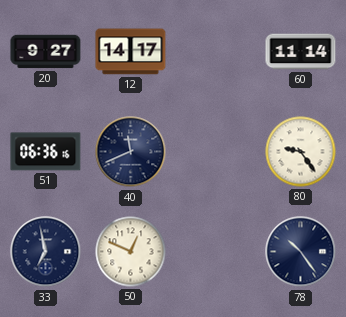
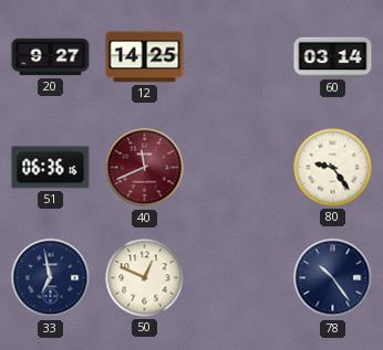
12: 14:17 -> 14:25 (145, 57)
60: 11:14 -> 03:14 (333, 57)
40 dial: navy -> burgundy (145, 168)
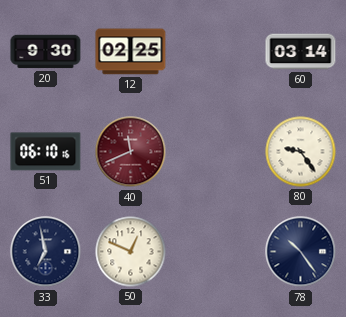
20: 9:27 -> 9:30 (46, 52)
12: 14:25 -> 02:25 (131, 52)
51: 06:36 -> 06:10 (46, 152)
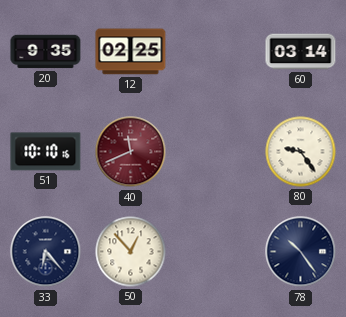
20: 9:30 -> 9:35 (46, 52)
51: 06:10 -> 10:10 (46, 152)
33: 6:58 -> 6:23 (46, 252)
50: 12:49 -> 12:53 (131, 252)
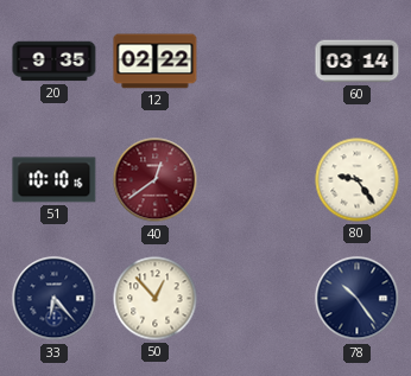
12: 02:25 -> 02:22 (156, 62)
40: 11:41 -> 12:39 (156, 180)
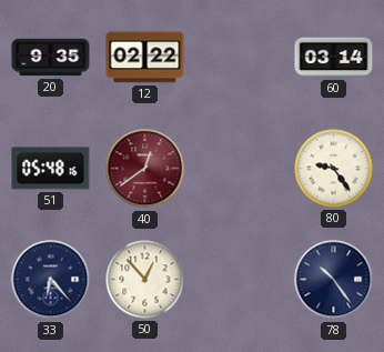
51: 10:10 -> 05:48 (51, 169)
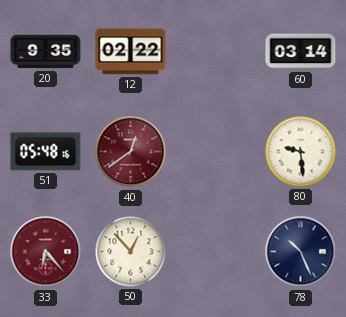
80: 9:24 -> 9:29 (301, 152)
33 dial: navy -> burgundy (46, 252)
78: 10:24 -> 10:26 (301, 252)
